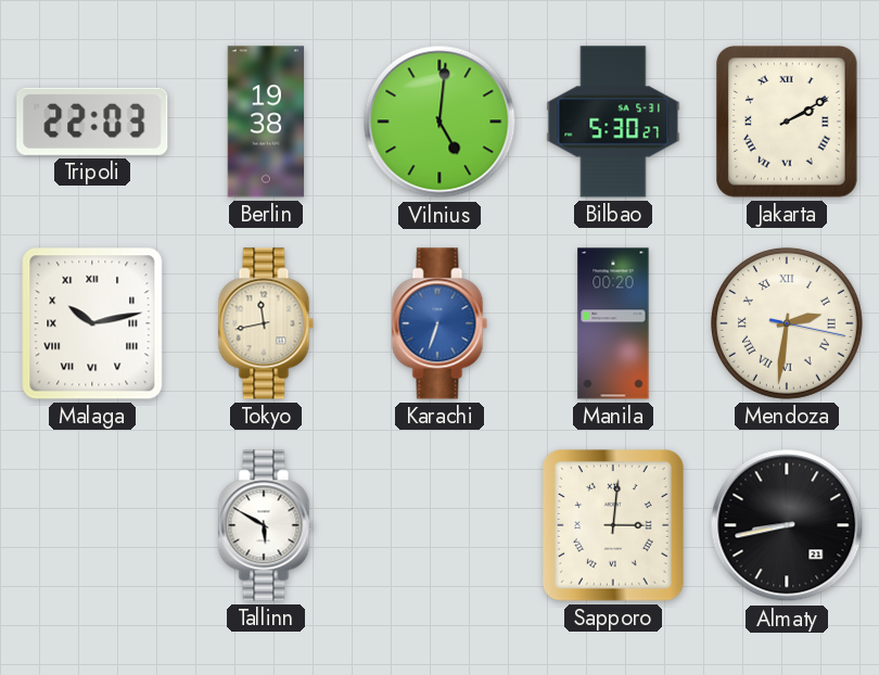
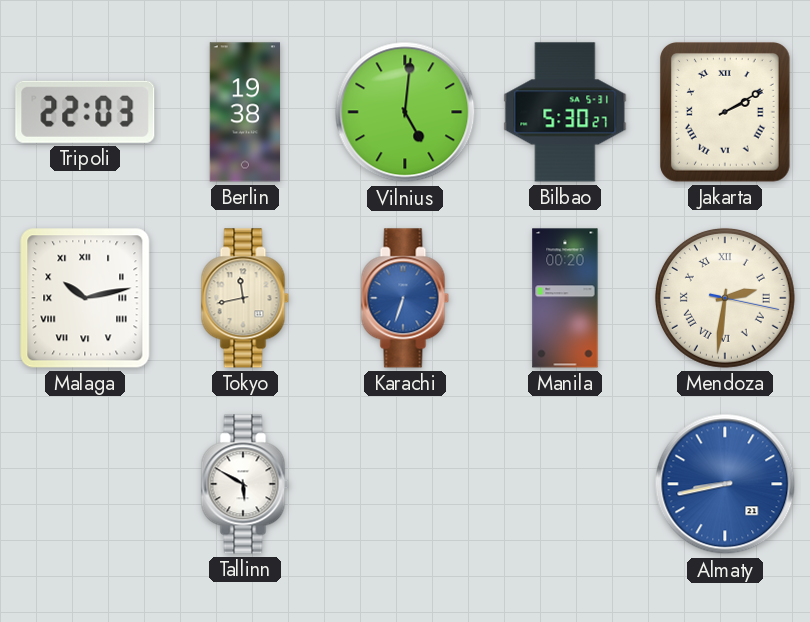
Sapporo: 3:01 -> none (614, 526)
Almaty dial: black -> blue (725, 484)
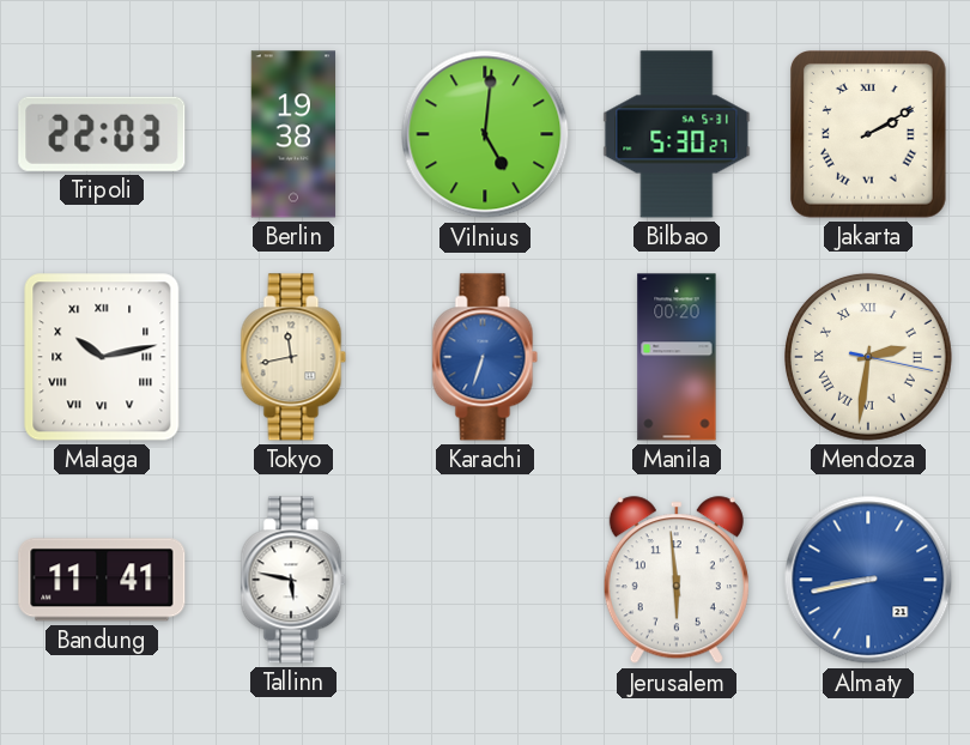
Bandung: none -> 11:41 (102, 580)
Tallinn: 5:50 -> 5:47 (293, 580)
Jerusalem: none -> 5:59 (677, 581)
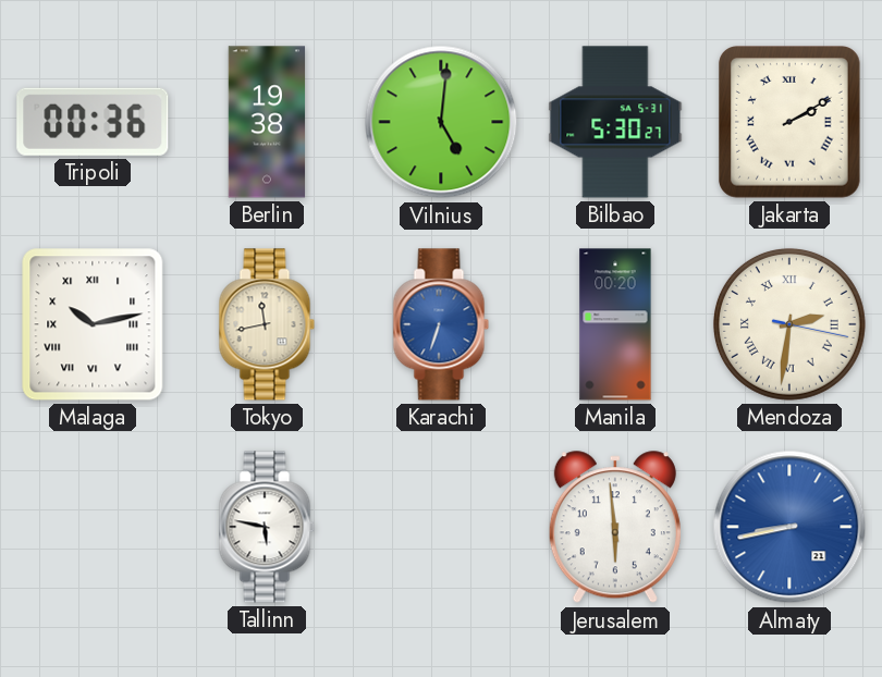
Tripoli: 22:03 -> 00:36 (93, 122)
Bandung: 11:41 -> none (102, 580)
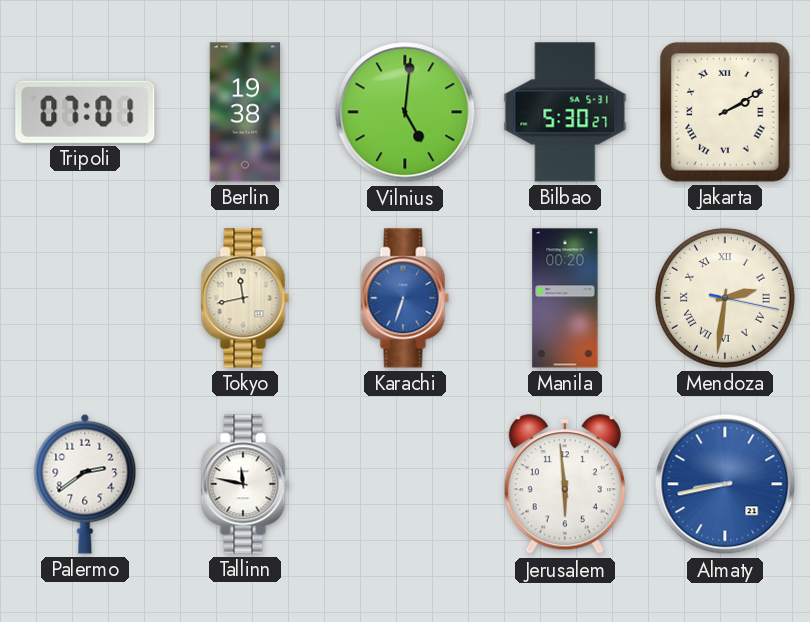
Tripoli: 00:36 -> 07:01 (85, 112)
Malaga: 10:13 -> none (93, 324)
Palermo: none -> 2:39 (85, 484)
Tallinn: 5:47 -> 11:47 (245, 484)
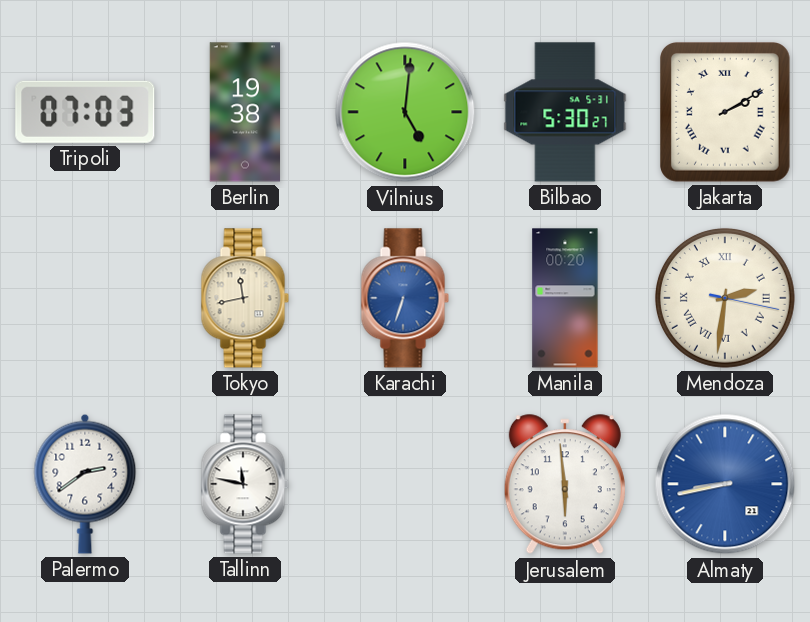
Tripoli: 07:01 -> 07:03 (85, 112)
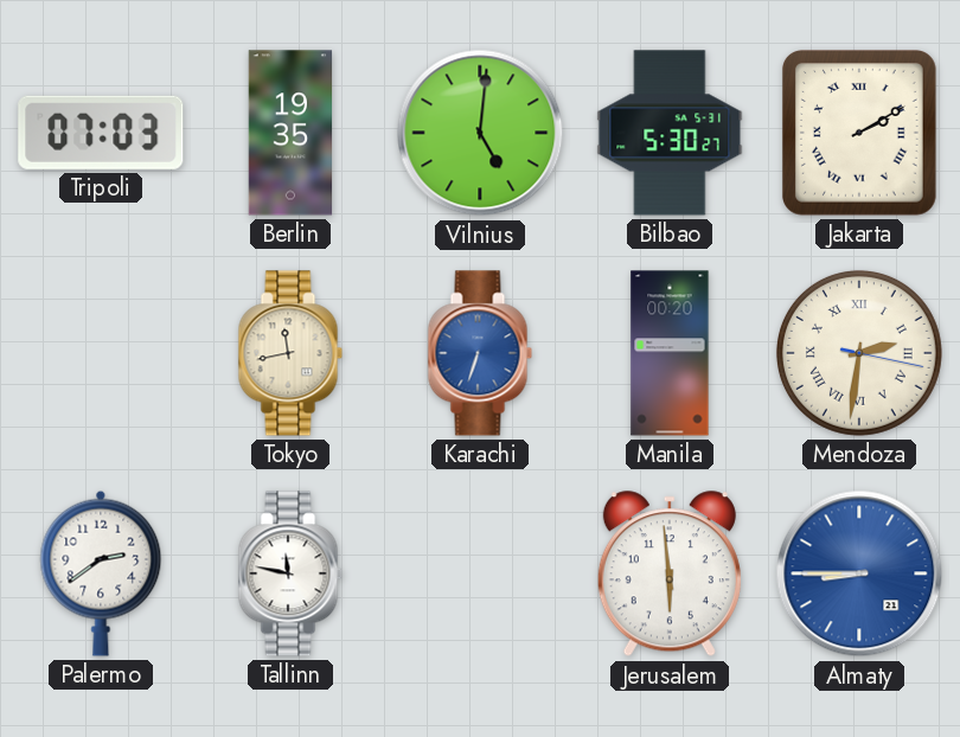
Berlin: 19:38 -> 19:35 (290, 133)
Almaty: 8:43 -> 8:45 (859, 573)
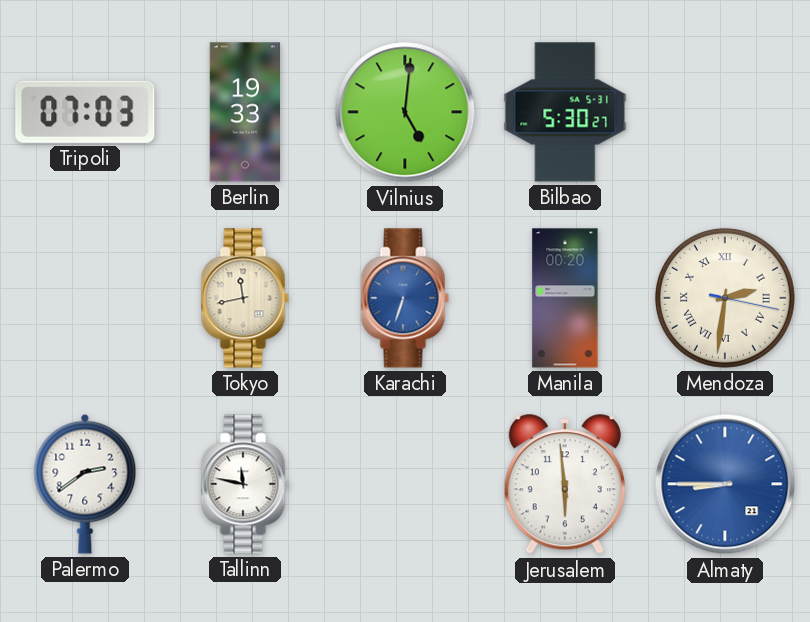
Berlin: 19:35 -> 19:33 (245, 112)
Jakarta: 2:10 -> none (860, 134)
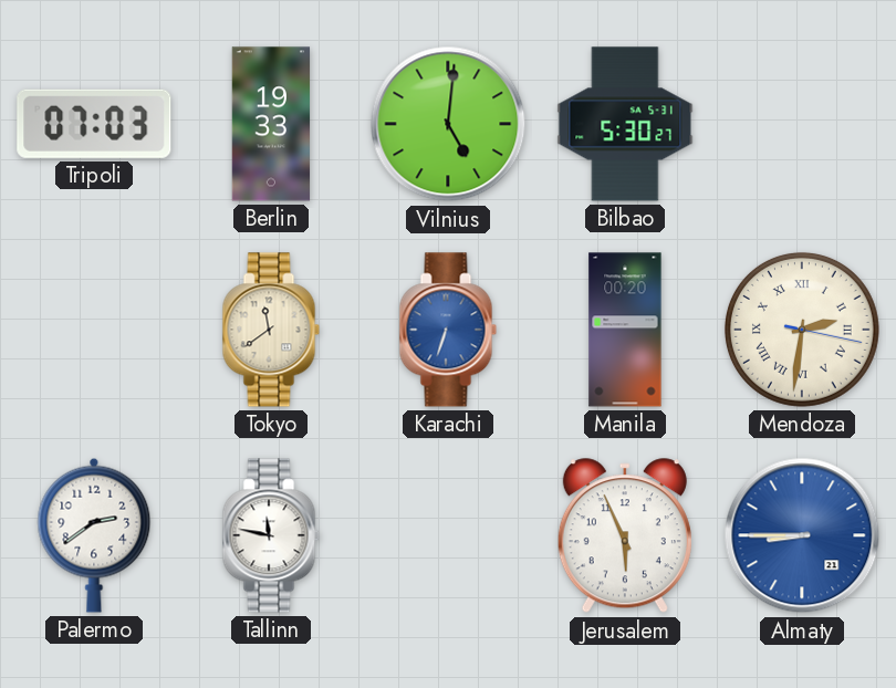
Tokyo: 11:43 -> 11:39 (271, 330)
Jerusalem: 5:59 -> 5:56 (625, 536)
